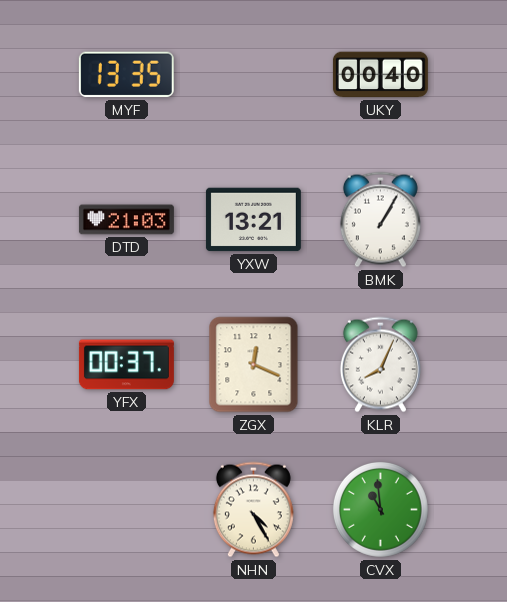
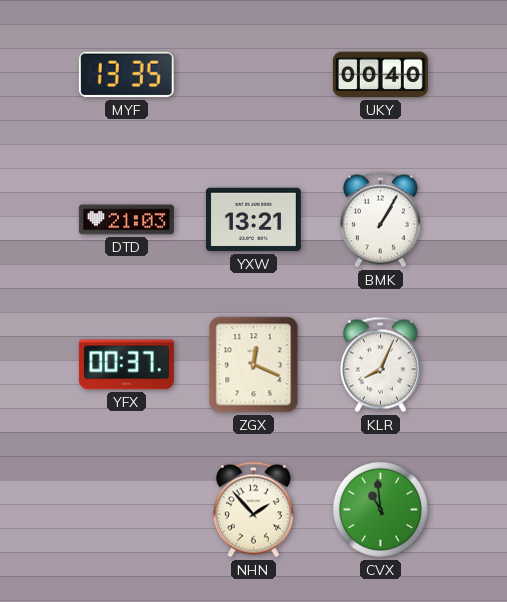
NHN: 4:25 -> 1:53 (253, 510)
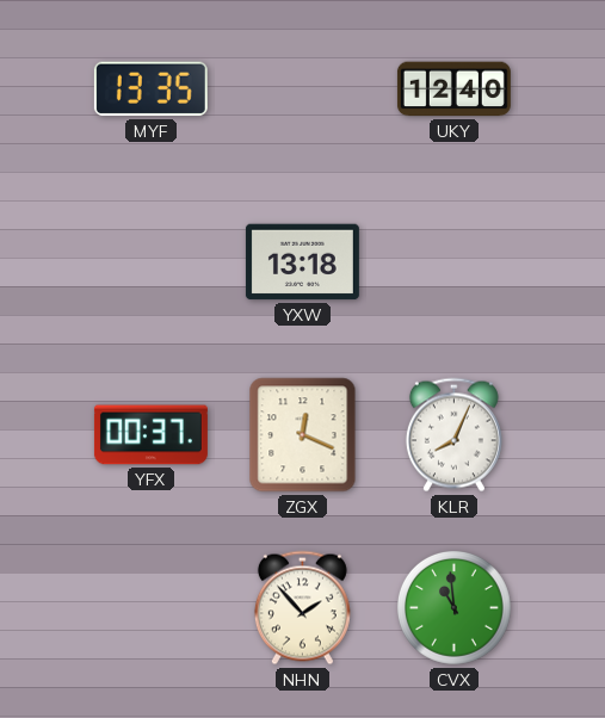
UKY: 00:40 -> 12:40 (453, 89)
DTD: 21:03 -> none (126, 220)
YXW: 13:21 -> 13:18 (302, 262)
BMK: 1:05 -> none (380, 220)
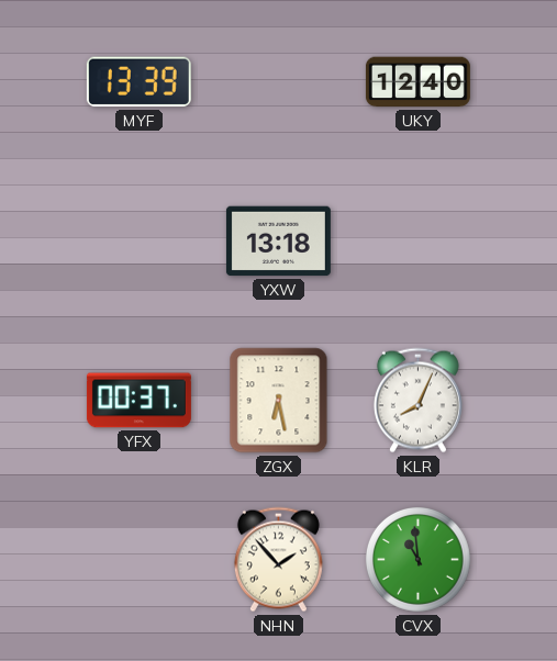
MYF: 13:35 -> 13:39 (138, 82)
ZGX: 12:19 -> 6:28 (279, 401)
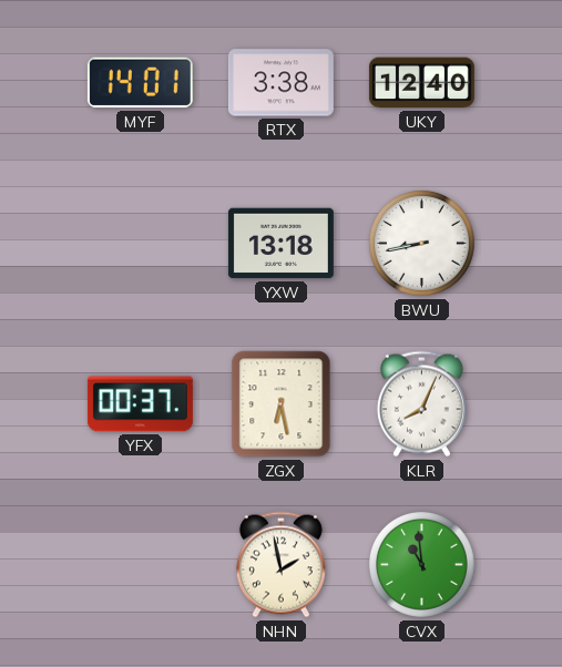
MYF: 13:39 -> 14:01 (140, 83)
RTX: none -> 3:38 (280, 83)
BWU: none -> 8:43 (421, 243)
NHN: 1:53 -> 1:58 (280, 565)
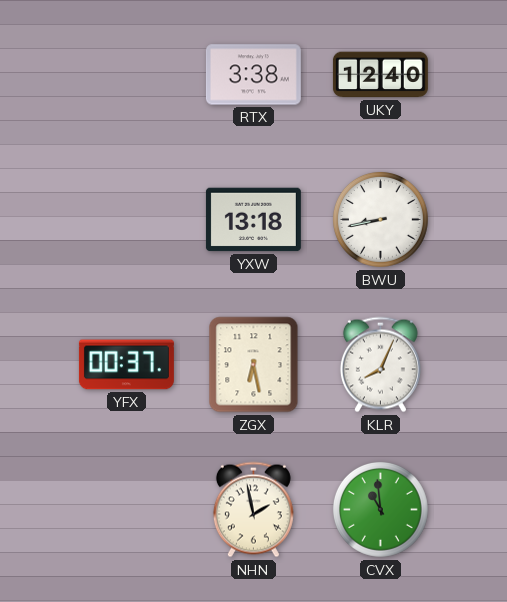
MYF: 14:01 -> none (140, 83)
